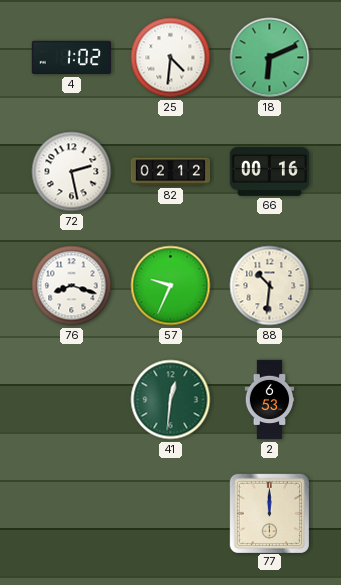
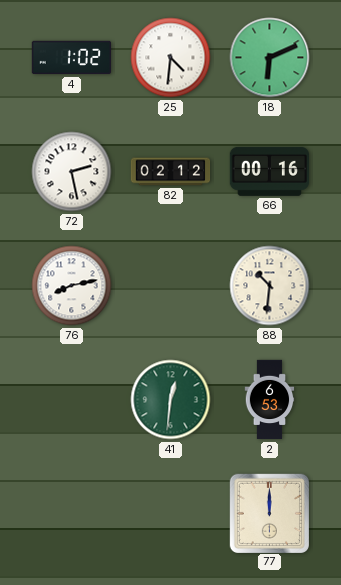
76: 8:18 -> 8:13 (72, 286)
57: 9:34 -> none (171, 286)
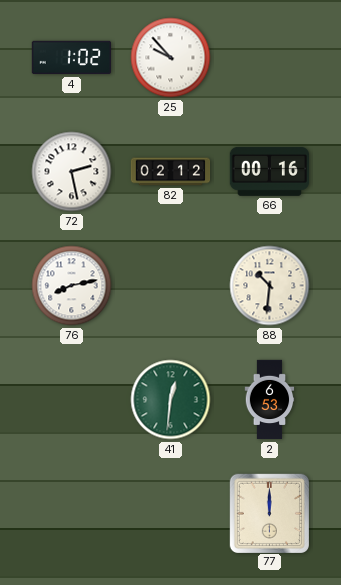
25: 4:31 -> 9:53 (171, 58)
18: 6:11 -> none (270, 58)
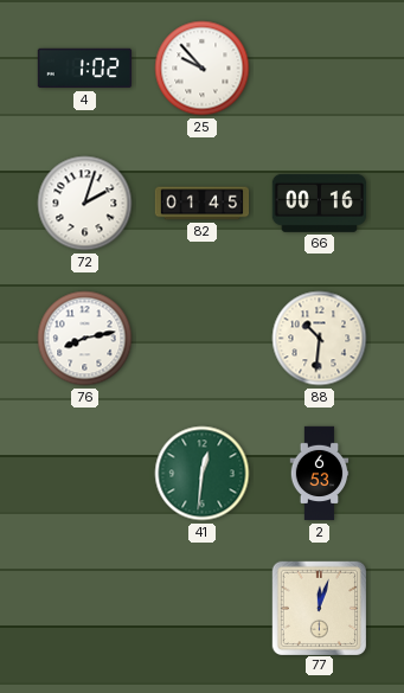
72: 2:28 -> 2:03 (85, 204)
82: 02:12 -> 01:45 (203, 204)
77: 12:00 -> 12:03 (319, 608)
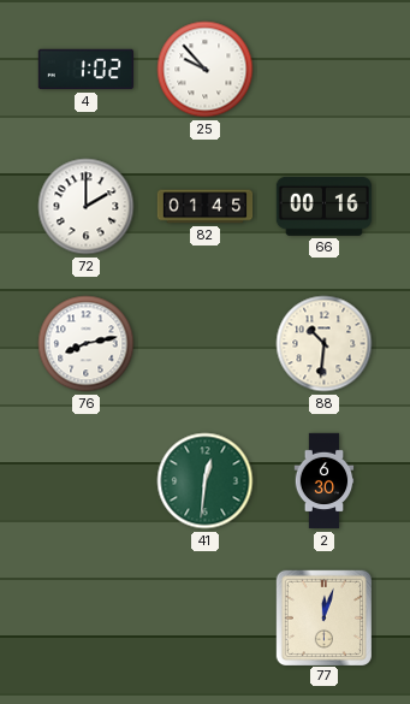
72: 2:03 -> 2:00 (87, 207)
2: 6:53 -> 6:30 (325, 481)
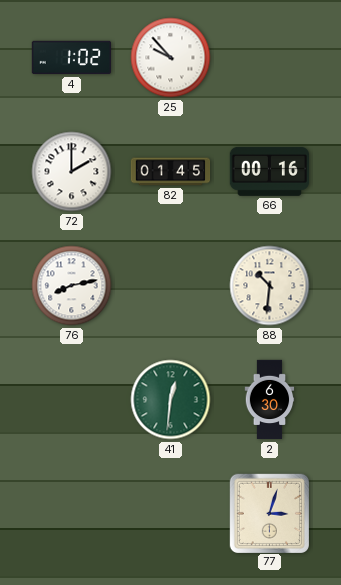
77: 12:03 -> 3:03 (269, 513)
